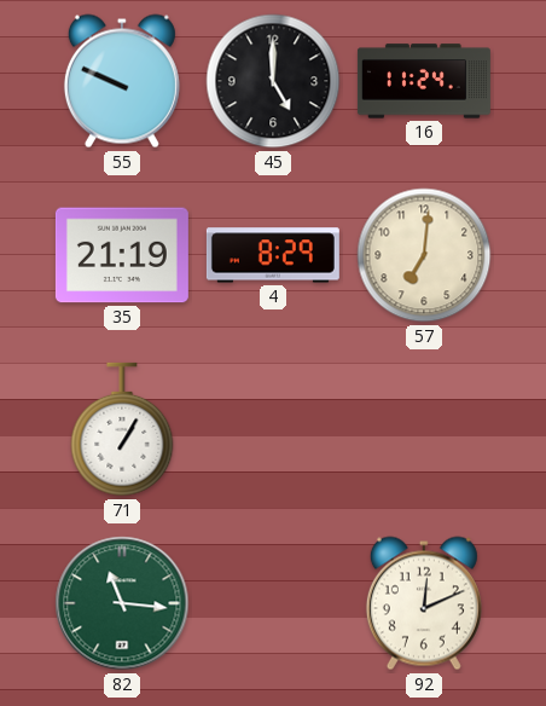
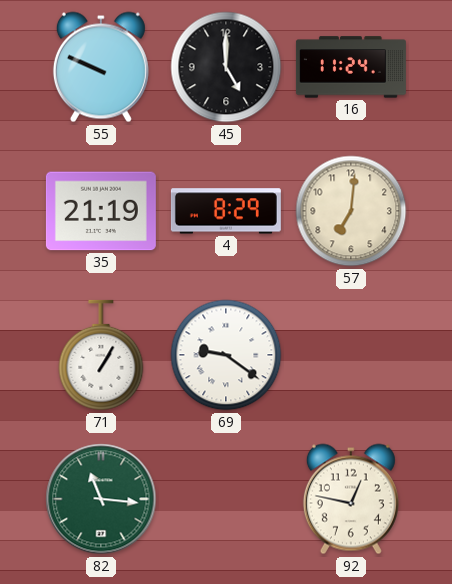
69: none -> 9:21 (226, 355)
92: 12:11 -> 12:47 (351, 499)
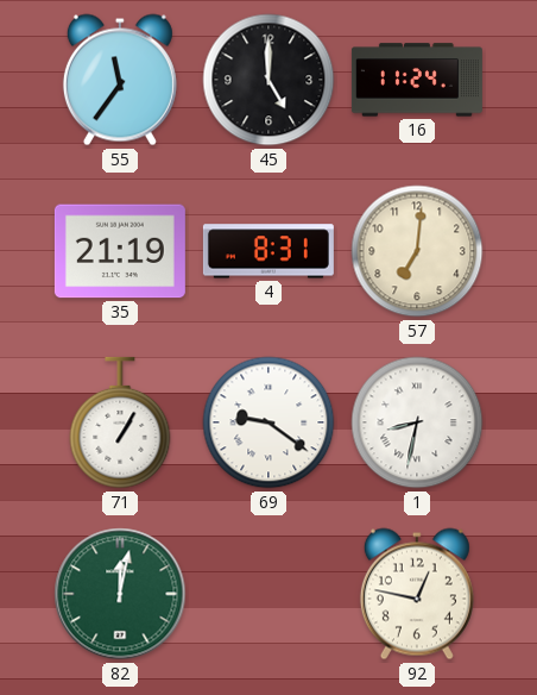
55: 9:49 -> 11:36 (120, 80)
4: 8:29 -> 8:31 (268, 251)
1: none -> 8:32 (417, 422)
82: 11:16 -> 12:02 (120, 594)
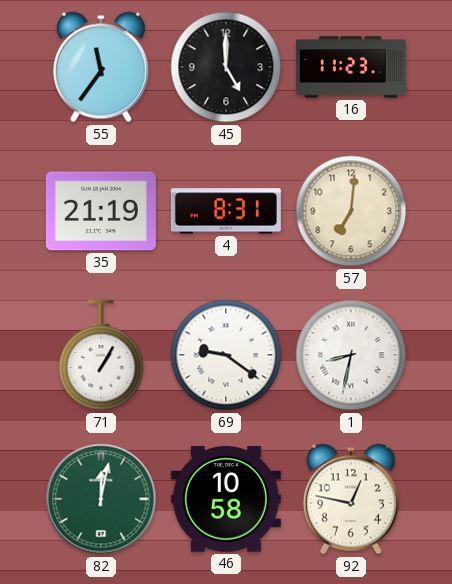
16: 11:24 -> 11:23 (351, 67)
46: none -> 10:58 (226, 499)
